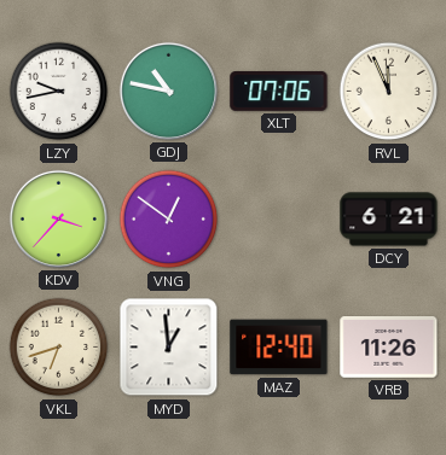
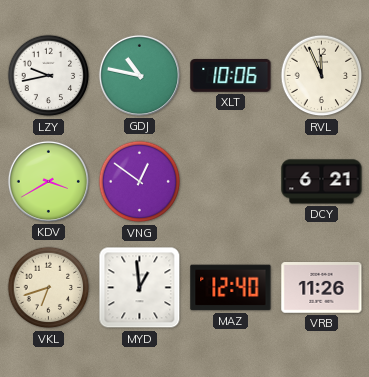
XLT: 07:06 -> 10:06 (231, 76)
KDV: 3:37 -> 3:40 (48, 181)
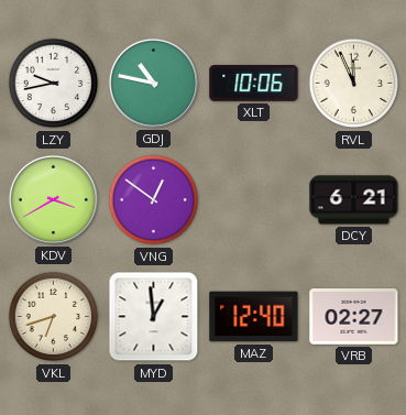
VRB: 11:26 -> 02:27 (354, 317)
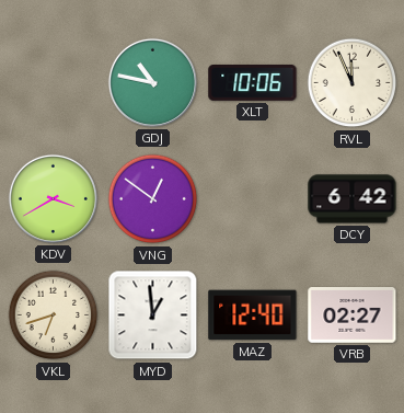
LZY: 9:43 -> none (54, 84)
DCY: 6:21 -> 6:42 (353, 199)
